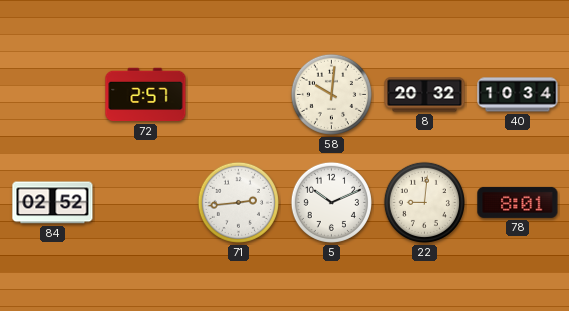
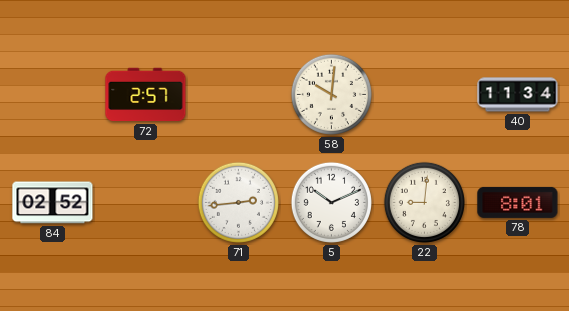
8: 20:32 -> none (425, 95)
40: 10:34 -> 11:34 (518, 95)
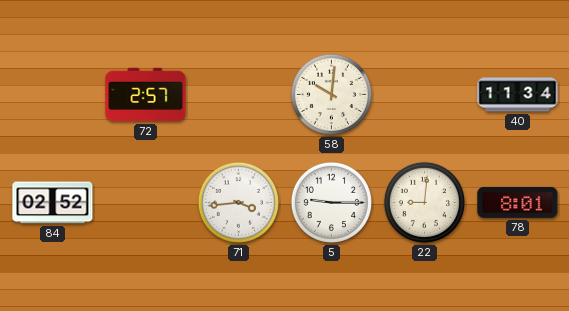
71: 2:44 -> 3:44 (238, 202)
5: 10:11 -> 9:15 (331, 202)
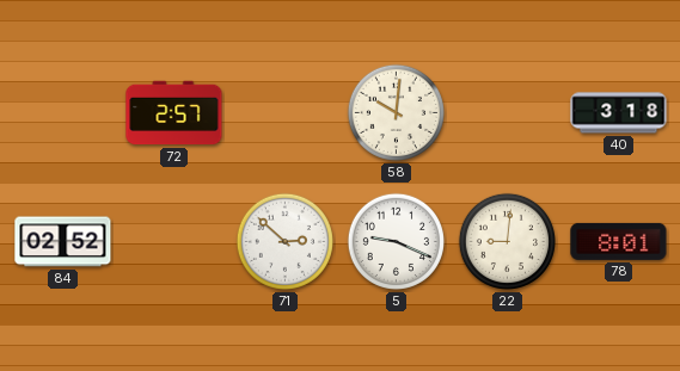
40: 11:34 -> 3:18 (619, 113)
71: 3:44 -> 2:52 (284, 241)
5: 9:15 -> 9:19 (396, 241)
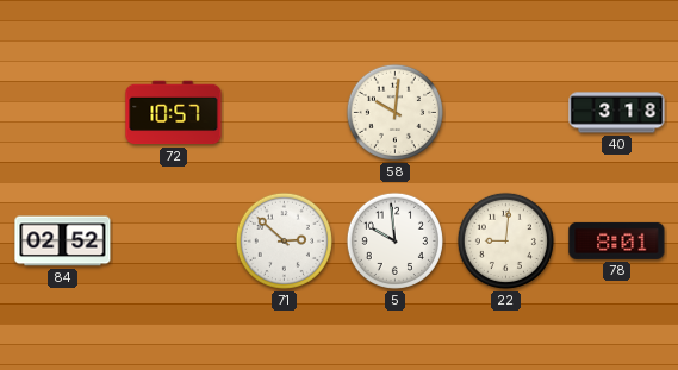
72: 2:57 -> 10:57 (174, 113)
5: 9:19 -> 9:59 (394, 240)
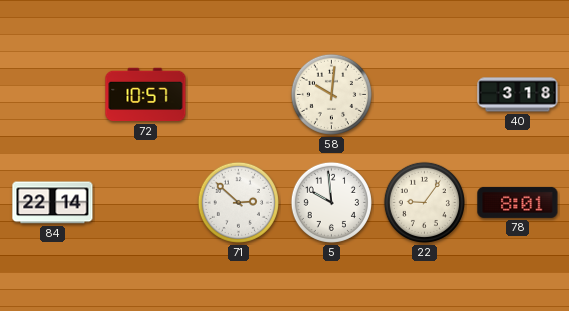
84: 02:52 -> 22:14 (53, 203)
22: 9:01 -> 9:06 (424, 202)
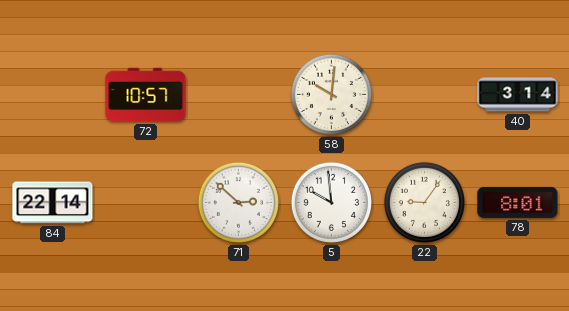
40: 3:18 -> 3:14 (518, 95)
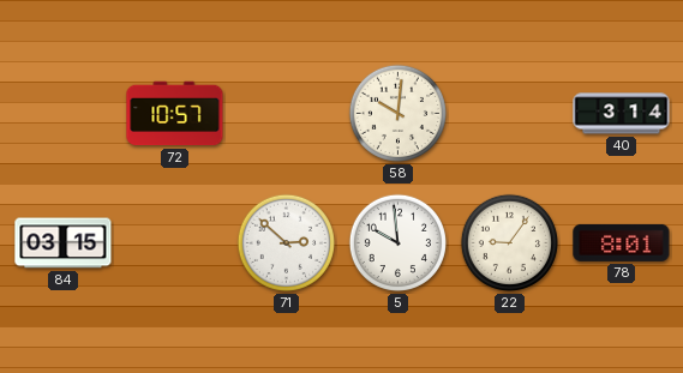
84: 22:14 -> 03:15 (64, 243)
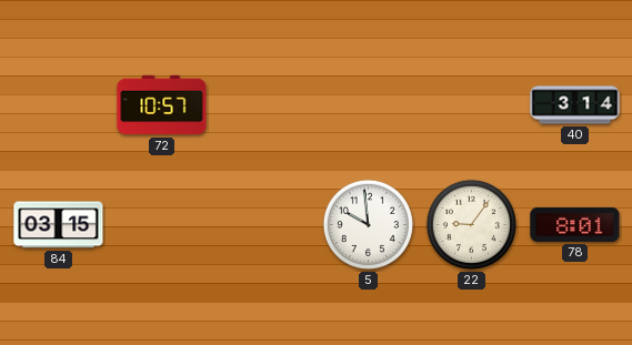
58: 10:01 -> none (397, 113)
71: 2:52 -> none (286, 242)
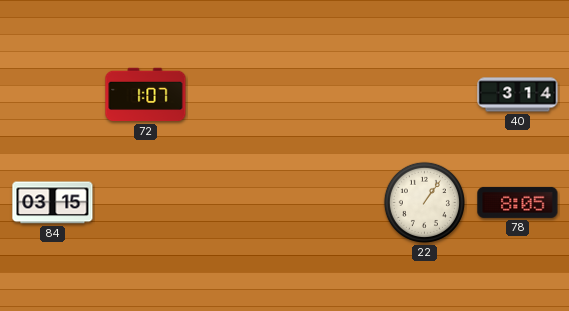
72: 10:57 -> 1:07 (146, 95)
5: 9:59 -> none (368, 224)
22: 9:06 -> 1:06 (424, 202)
78: 8:01 -> 8:05 (518, 202)
